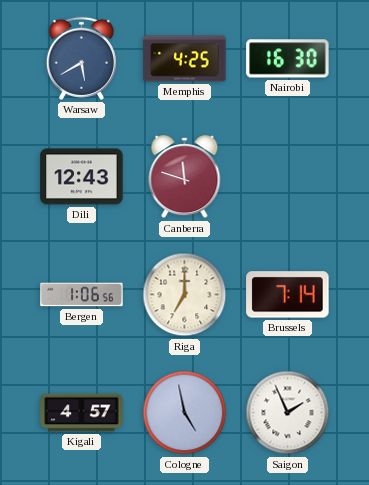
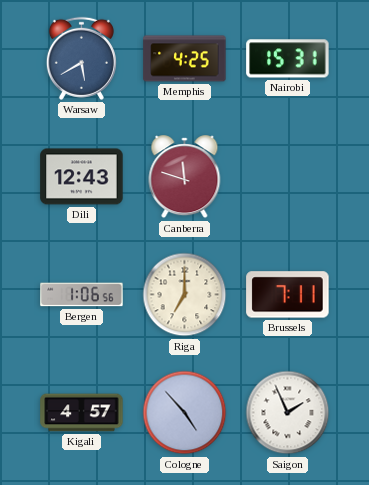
Nairobi: 16:30 -> 15:31 (288, 59)
Brussels: 7:14 -> 7:11 (288, 295)
Cologne: 4:58 -> 4:53 (185, 413)
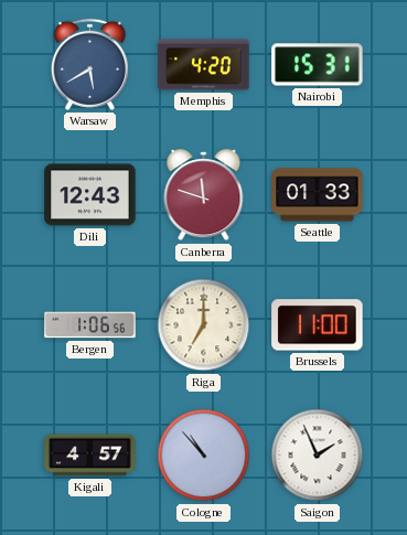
Memphis: 4:25 -> 4:20 (204, 65)
Seattle: none -> 01:33 (318, 195)
Brussels: 7:11 -> 11:00 (318, 325)
Cologne: 4:53 -> 10:53 (204, 456)
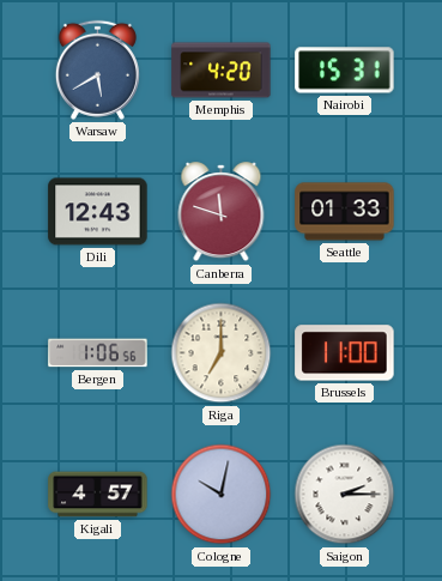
Cologne: 10:53 -> 10:02 (222, 495)
Saigon: 1:56 -> 2:15 (345, 495)
